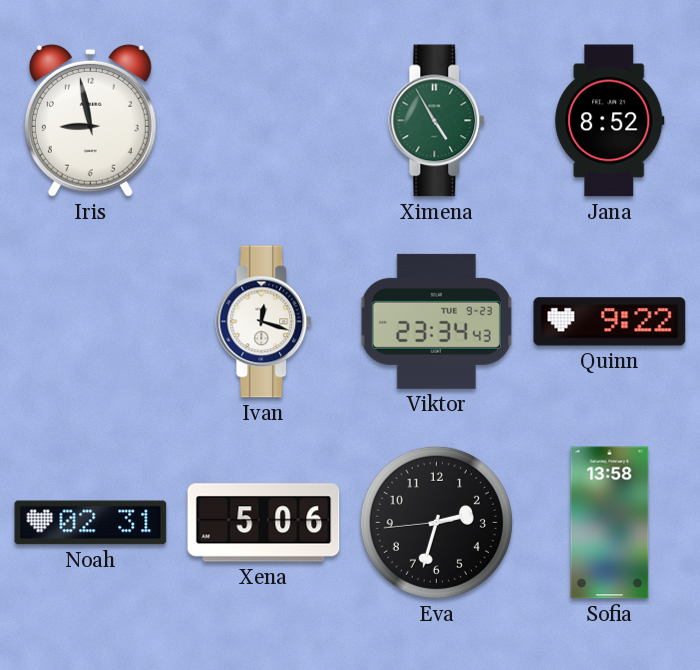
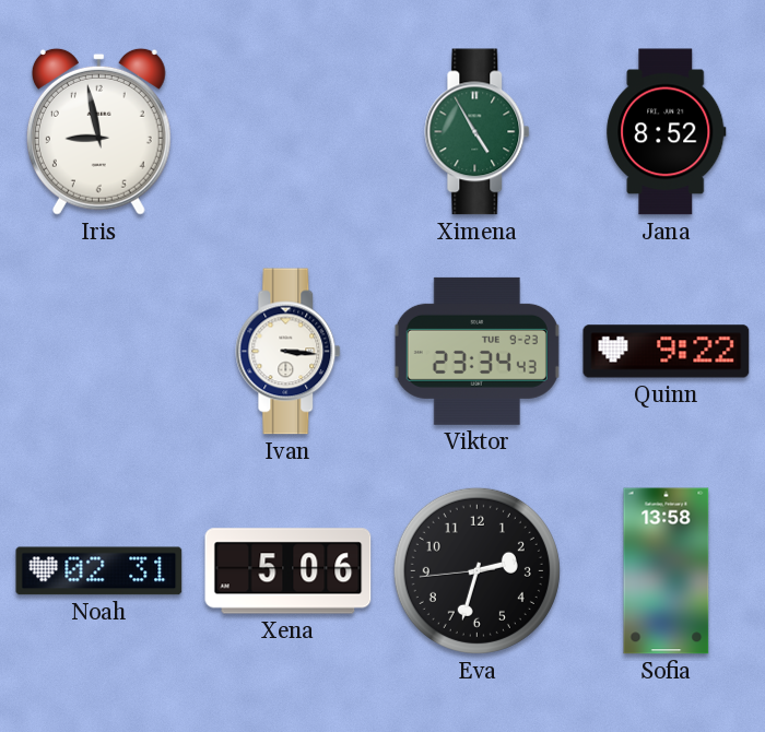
Ivan: 12:18 -> 3:16 (289, 352)
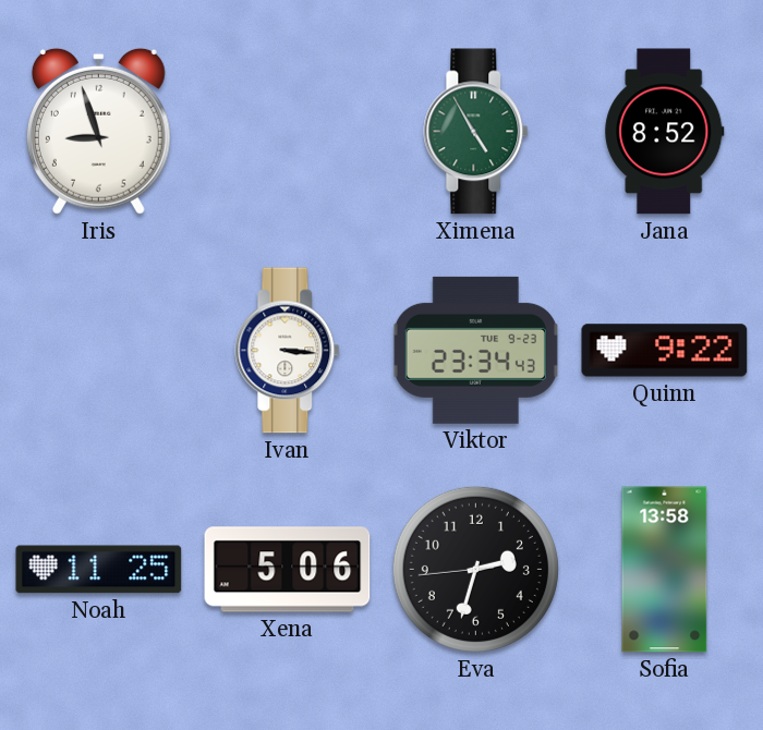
Iris: 8:58 -> 8:57 (98, 131)
Noah: 02:31 -> 11:25 (99, 570)
